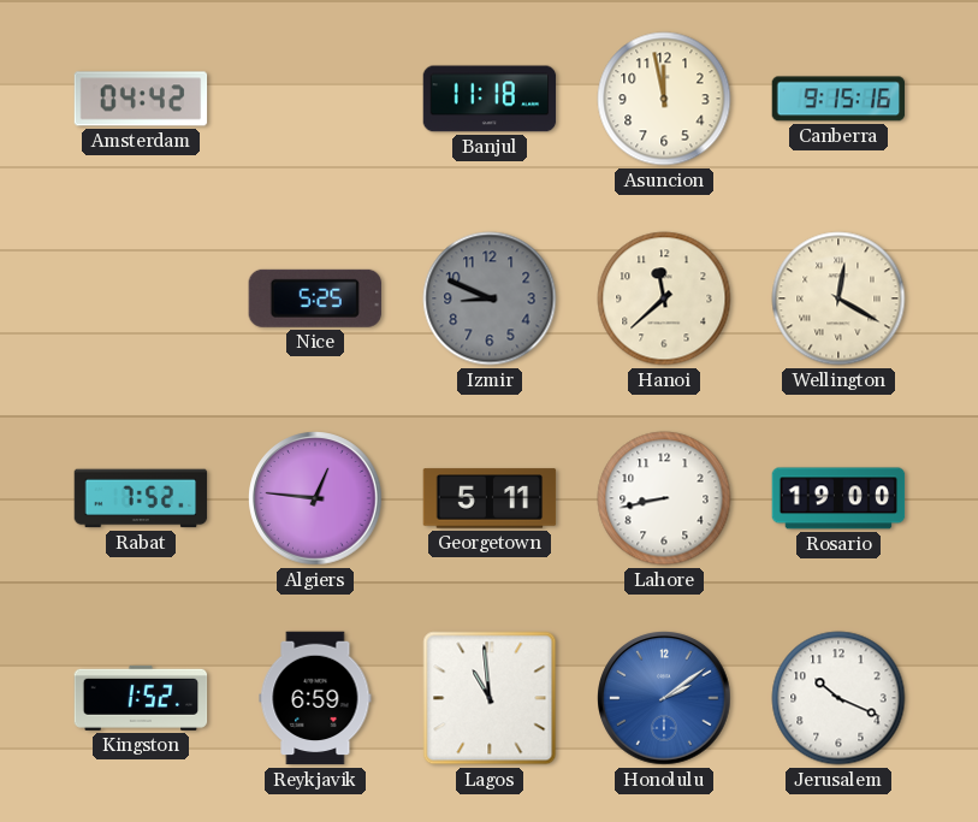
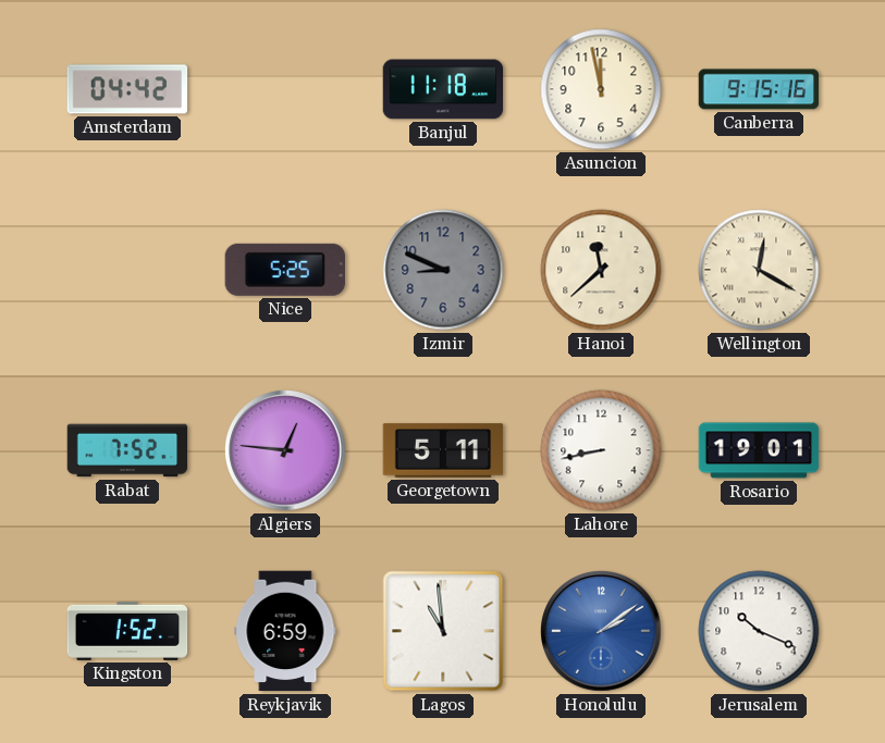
Rosario: 19:00 -> 19:01 (759, 450)
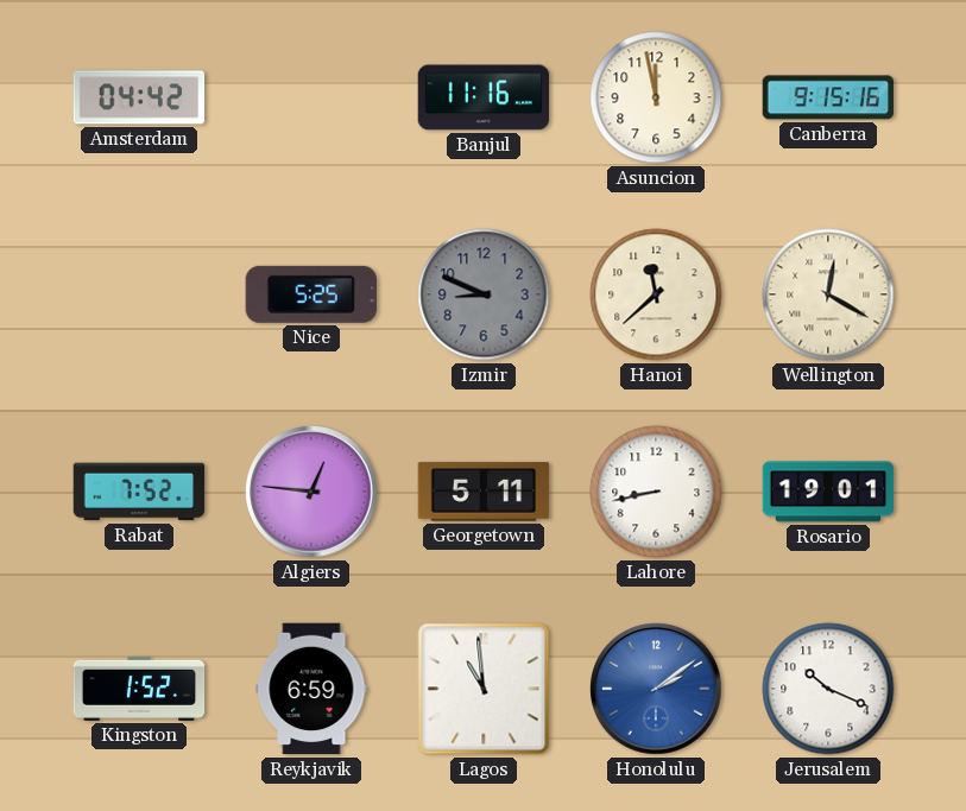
Banjul: 11:18 -> 11:16 (484, 97)
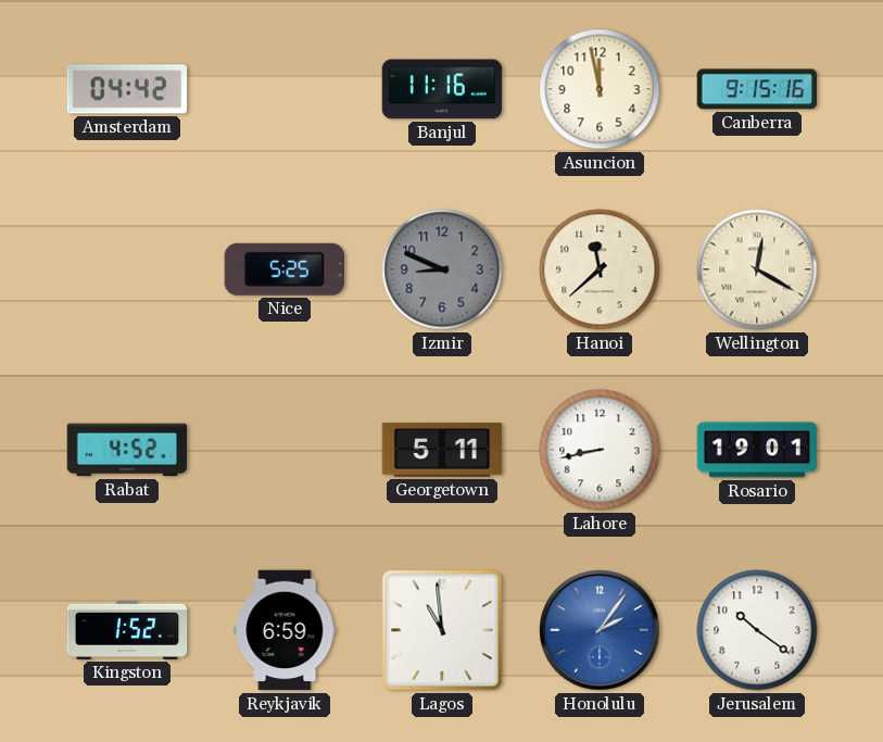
Rabat: 7:52 -> 4:52 (127, 450)
Algiers: 12:46 -> none (311, 492)
Honolulu: 2:09 -> 2:06 (600, 630)
Jerusalem: 10:19 -> 10:21 (757, 630)
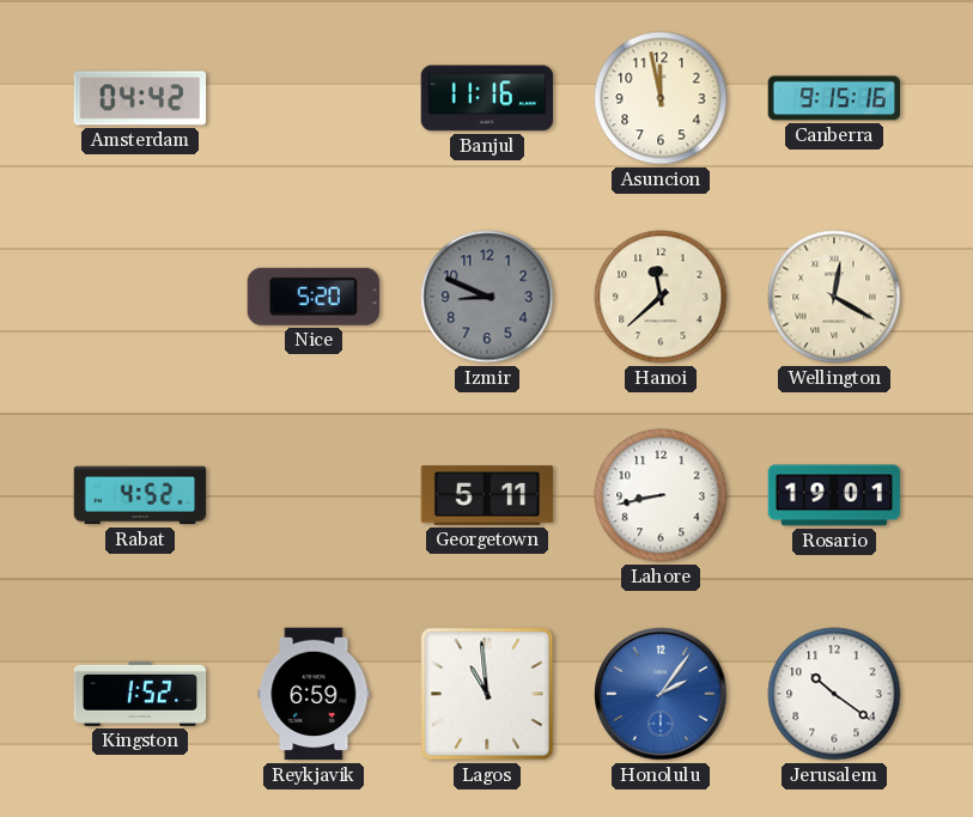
Nice: 5:25 -> 5:20 (314, 297)
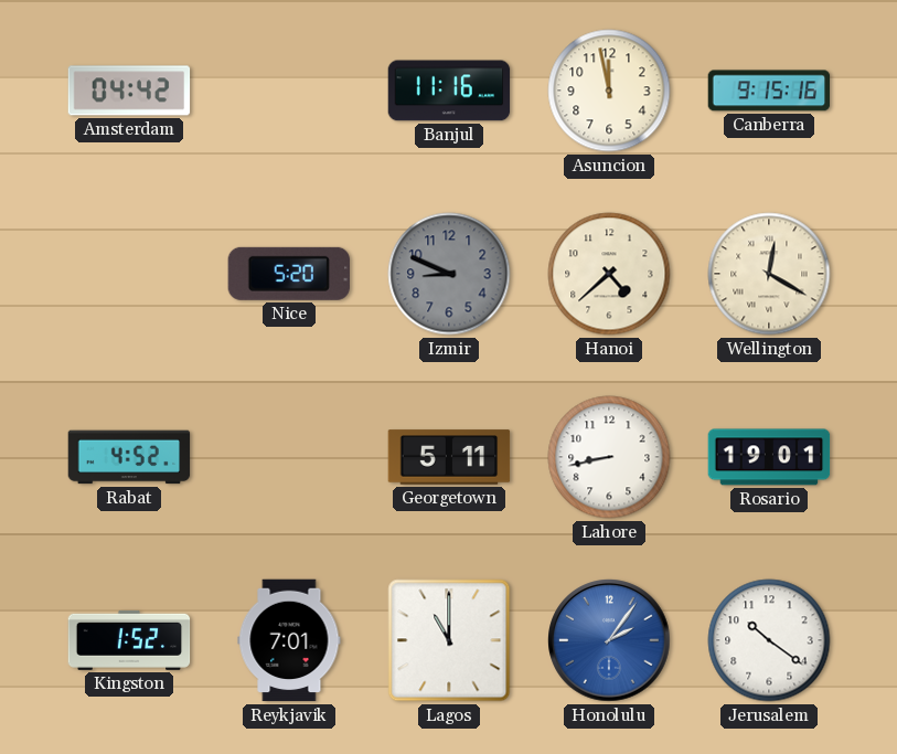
Hanoi: 11:38 -> 4:38 (609, 274)
Reykjavik: 6:59 -> 7:01 (289, 640)
Lagos: 10:59 -> 11:00 (449, 640)
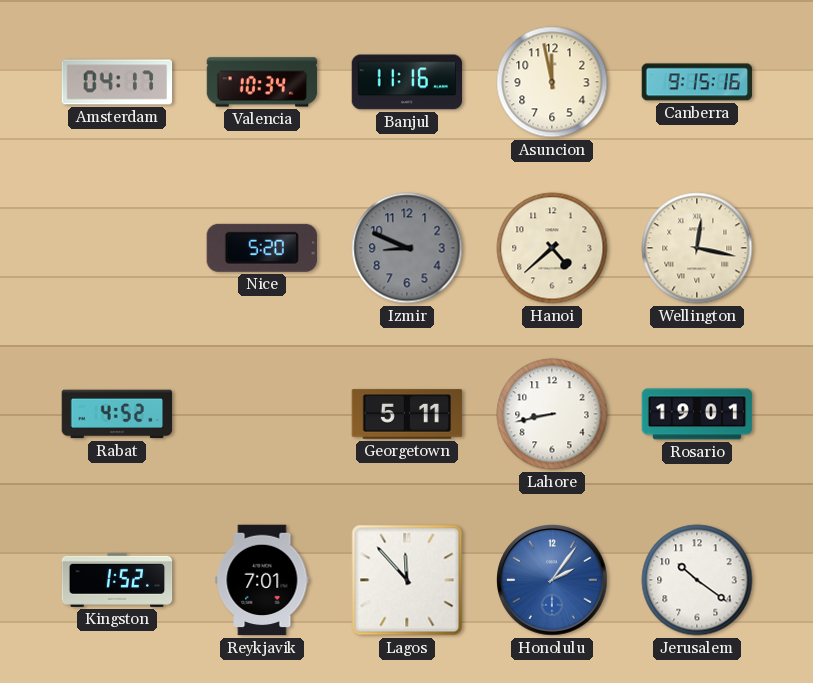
Amsterdam: 04:42 -> 04:17 (117, 82)
Valencia: none -> 10:34 (262, 82)
Wellington: 12:20 -> 12:17 (697, 248)
Lagos: 11:00 -> 11:53 (407, 580)
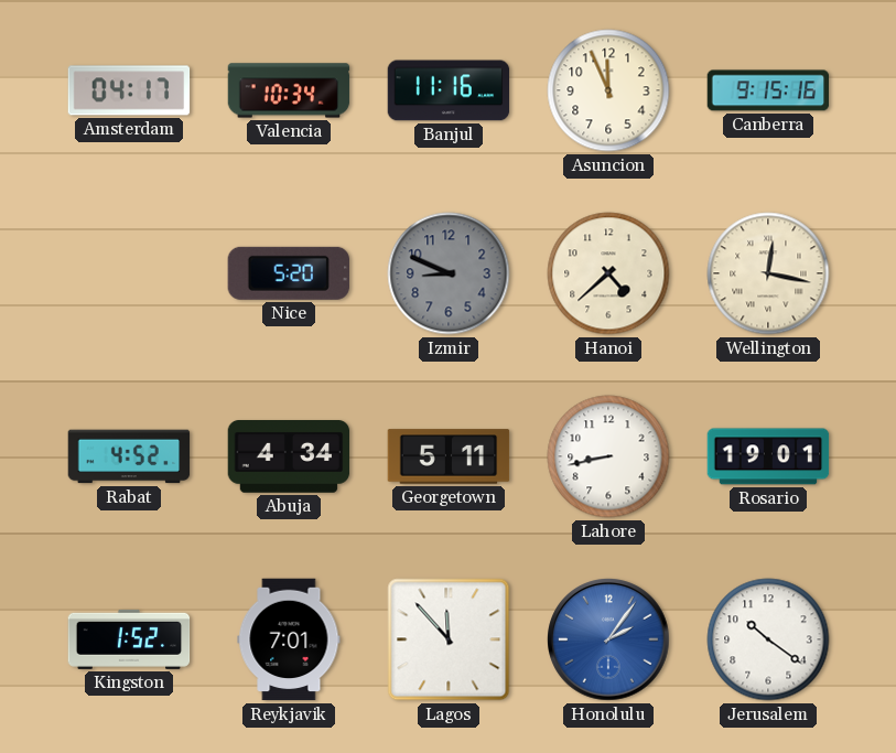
Asuncion: 11:58 -> 11:56 (608, 90)
Abuja: none -> 4:34 (289, 458)
